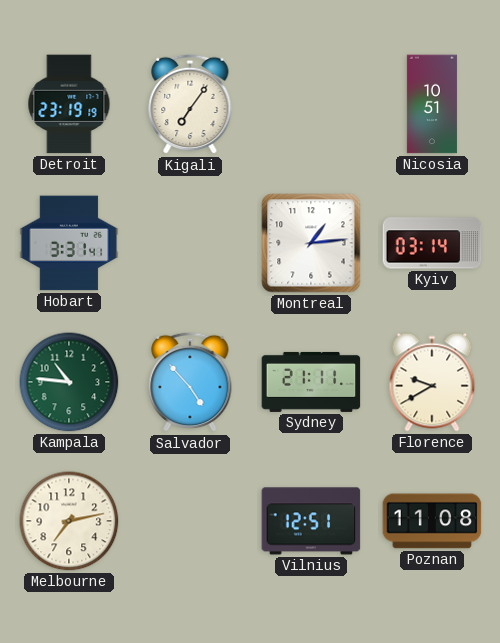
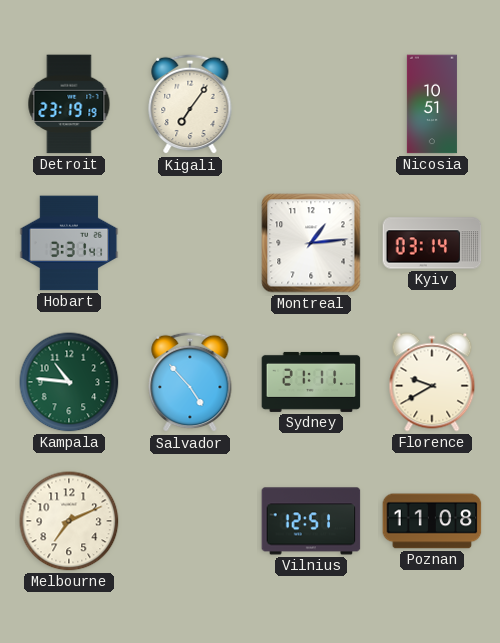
Melbourne: 7:13 -> 7:11 (69, 521)
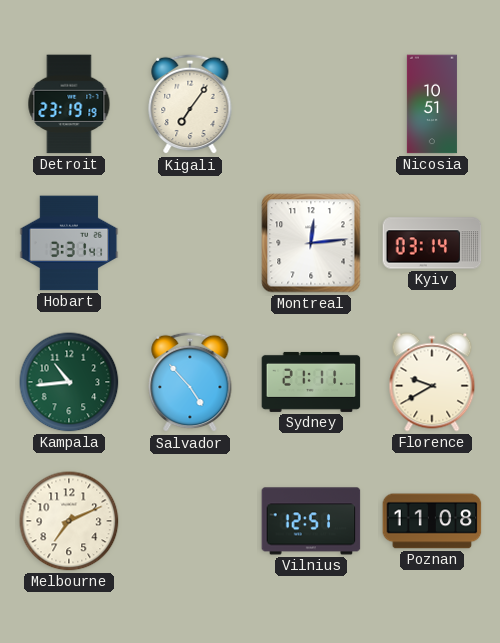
Montreal: 1:14 -> 12:14 (311, 243)
Kampala: 10:46 -> 10:44 (69, 382)
